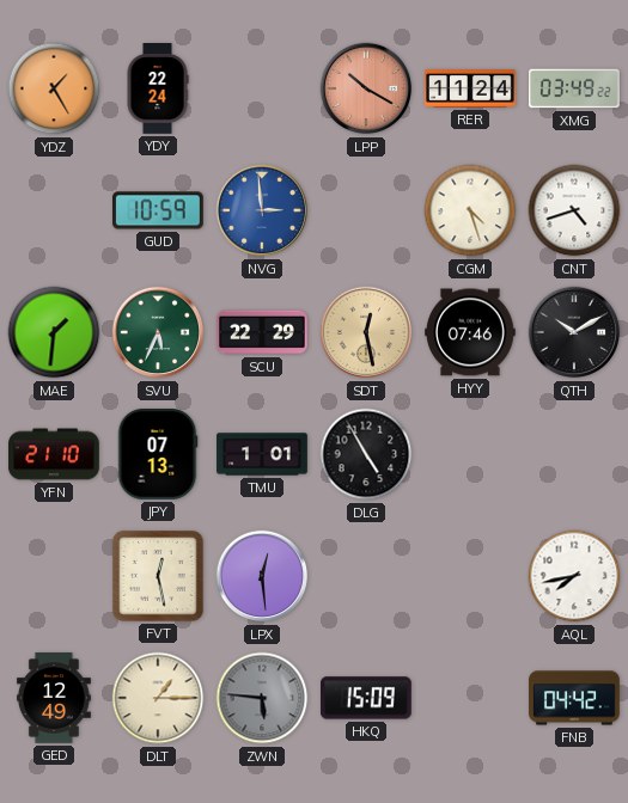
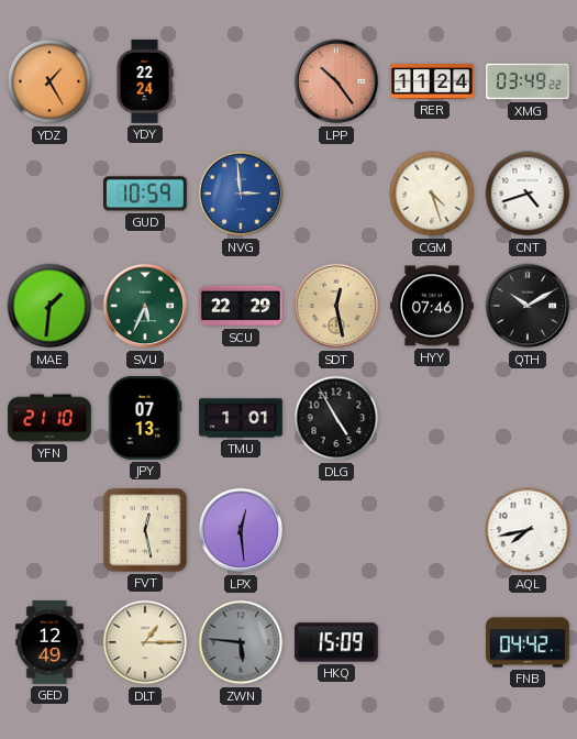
LPP: 10:20 -> 10:24 (336, 81)
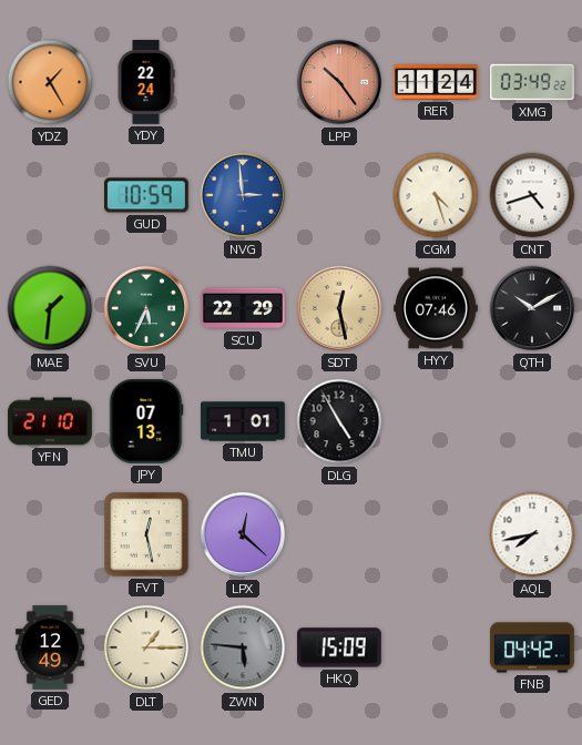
LPX: 12:29 -> 12:22 (243, 534)
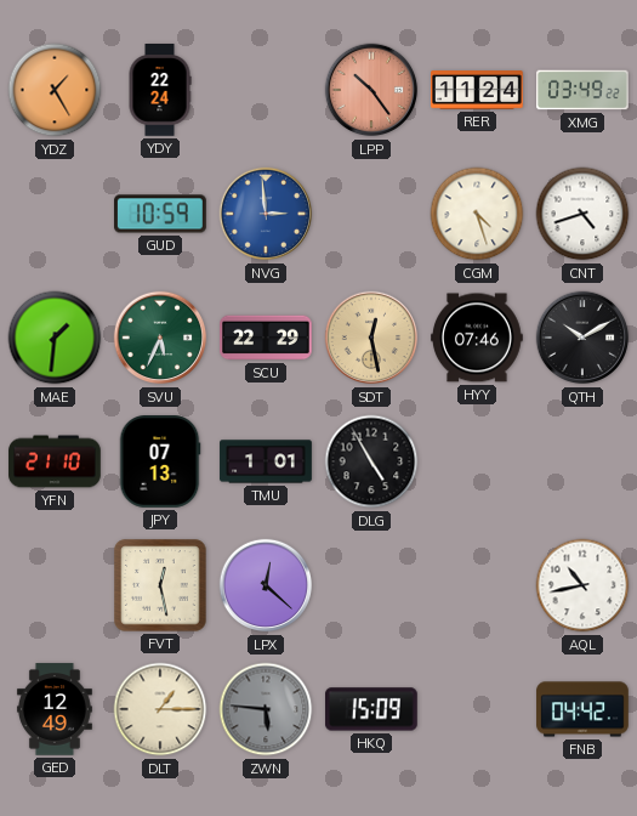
AQL: 7:43 -> 10:43 (582, 585)
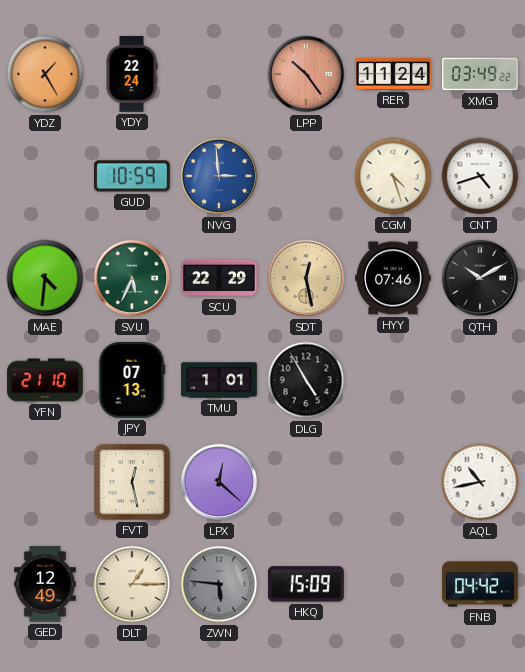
MAE: 1:31 -> 4:31 (45, 278)
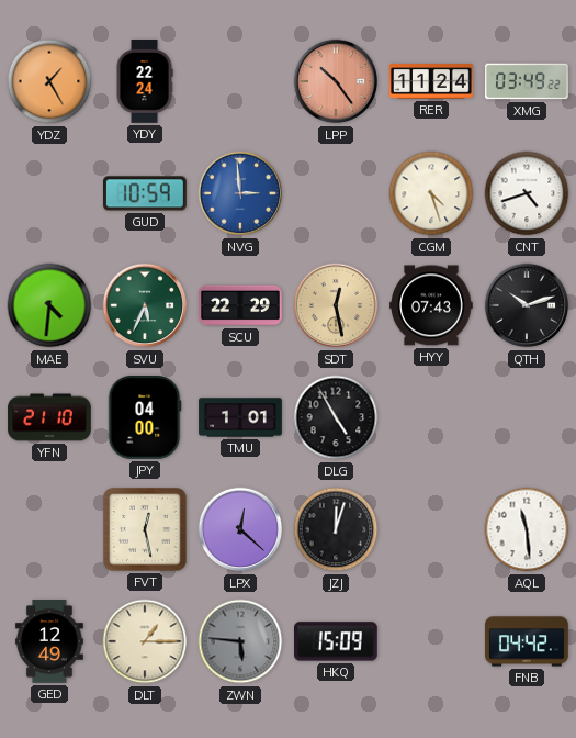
HYY: 07:46 -> 07:43 (432, 305)
QTH: 10:10 -> 10:12 (527, 305)
JPY: 07:13 -> 04:00 (145, 418)
JZJ: none -> 12:03 (336, 529)
AQL: 10:43 -> 11:29 (527, 529)
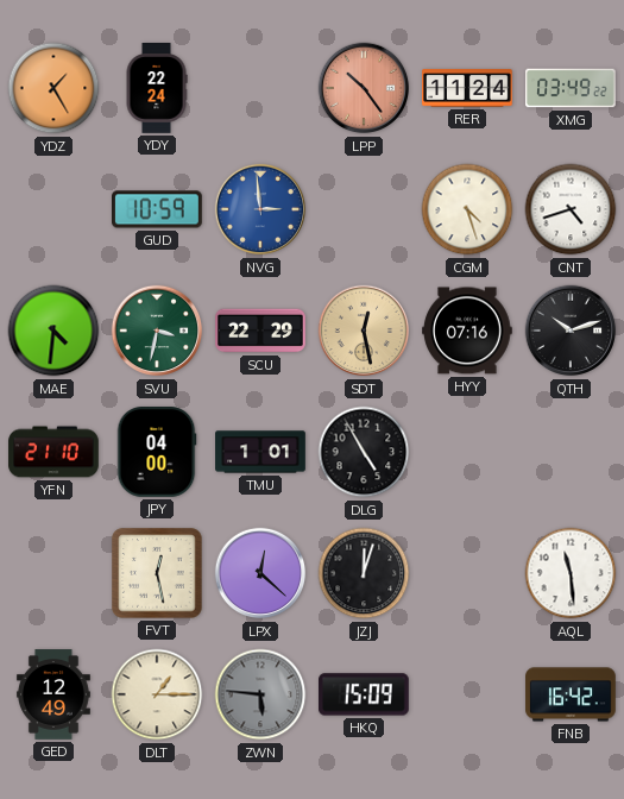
SVU: 5:34 -> 3:32 (157, 331)
HYY: 07:43 -> 07:16 (468, 331)
FNB: 04:42 -> 16:42 (571, 694)
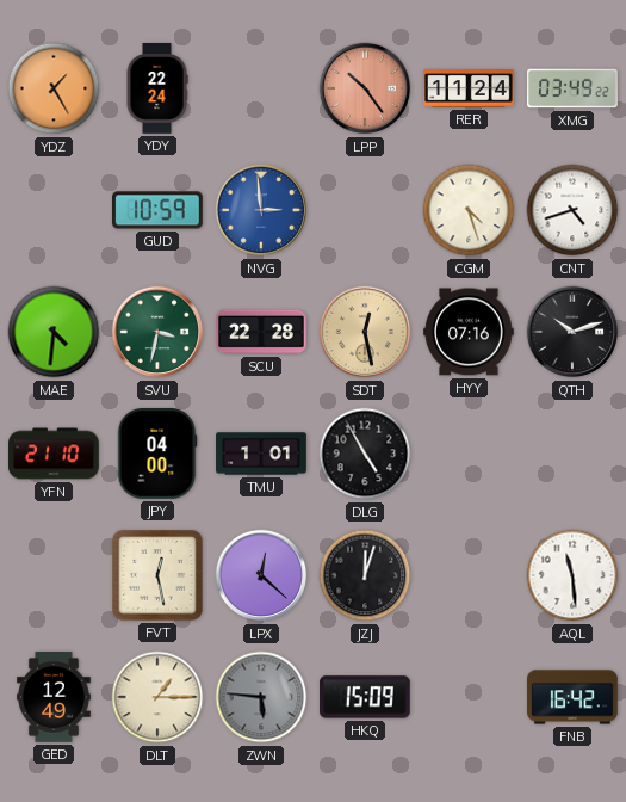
SCU: 22:29 -> 22:28 (261, 332)
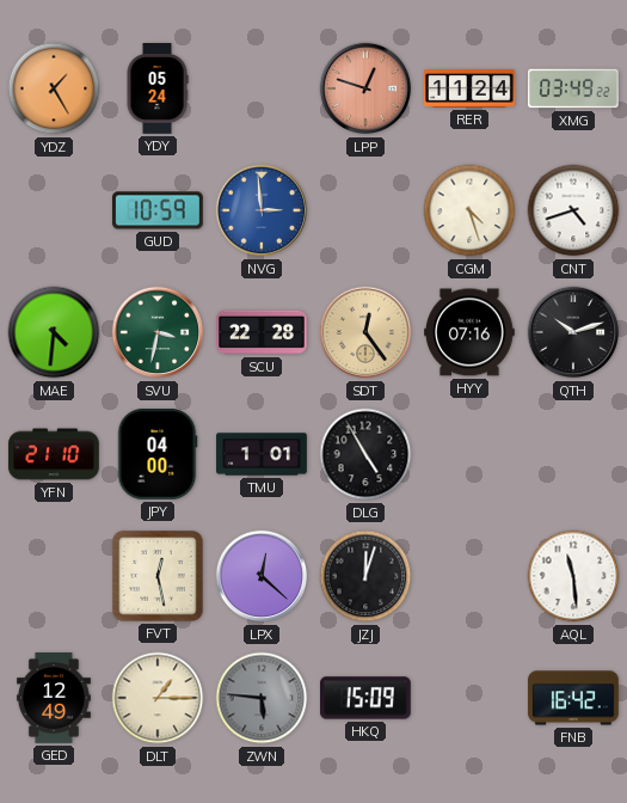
YDY: 22:24 -> 05:24 (158, 88)
LPP: 10:24 -> 12:48 (365, 88)
SDT: 12:28 -> 12:24 (365, 332)
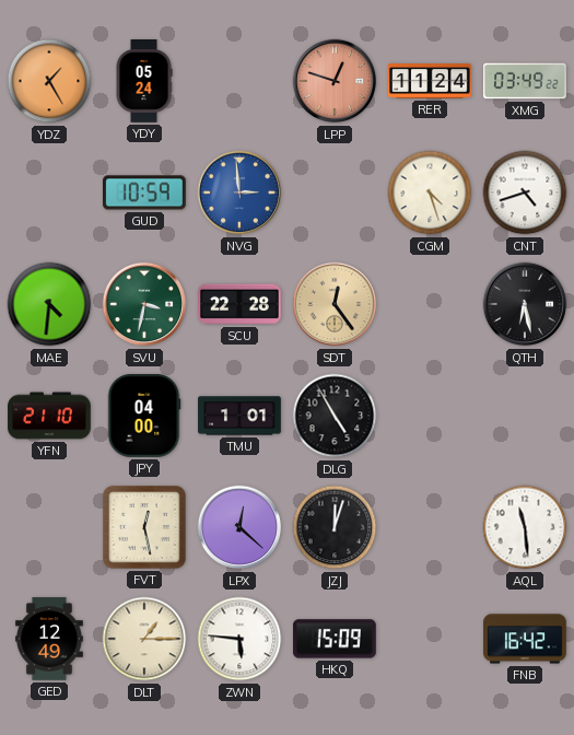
HYY: 07:16 -> none (471, 332)
QTH: 10:12 -> 6:28 (525, 304)
ZWN dial: grey -> white (239, 639)
